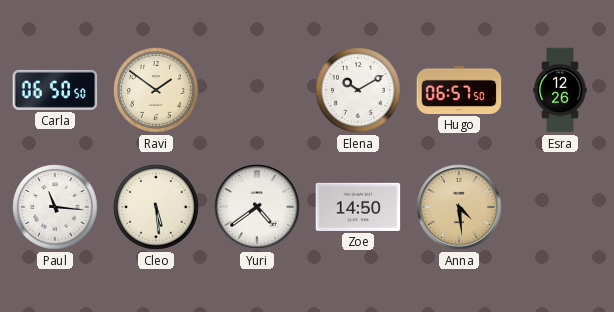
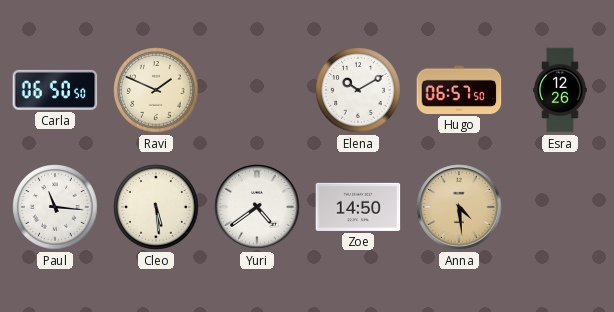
Ravi: 1:51 -> 1:49 (156, 90)
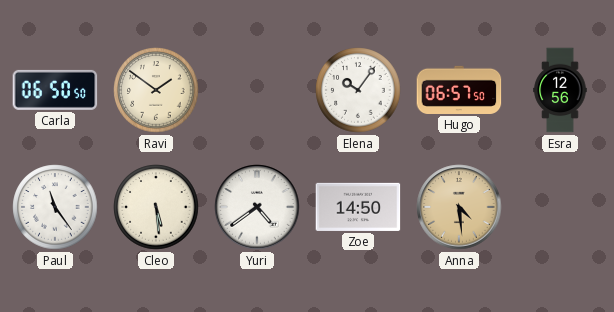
Ravi: 1:49 -> 1:51 (156, 90)
Elena: 10:10 -> 10:06 (358, 90)
Esra: 12:26 -> 12:56 (560, 90)
Paul: 11:16 -> 11:24 (55, 207)
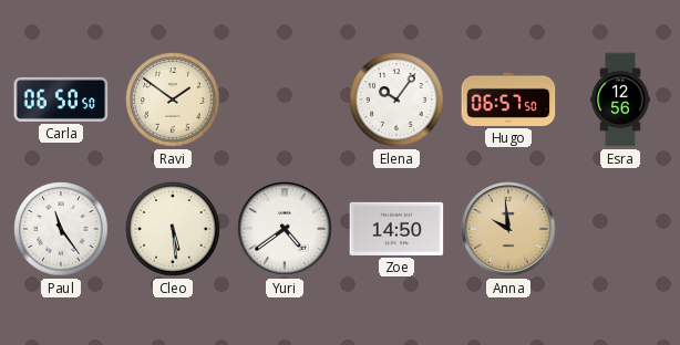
Anna: 4:29 -> 9:59 (508, 229)
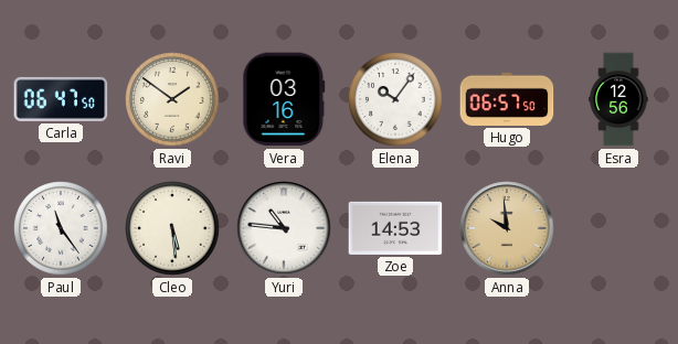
Carla: 06:50 -> 06:47 (61, 99)
Vera: none -> 03:16 (284, 99)
Yuri: 4:39 -> 10:46 (284, 228)
Zoe: 14:50 -> 14:53 (395, 228)
